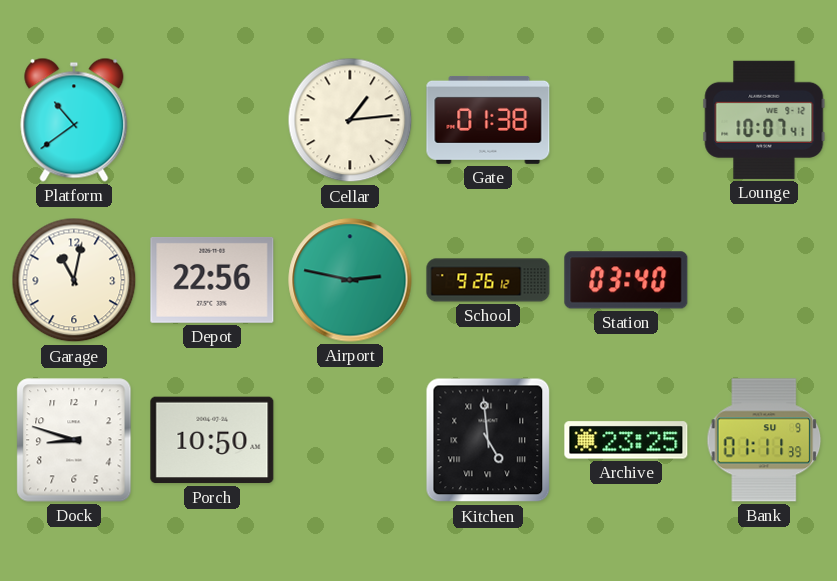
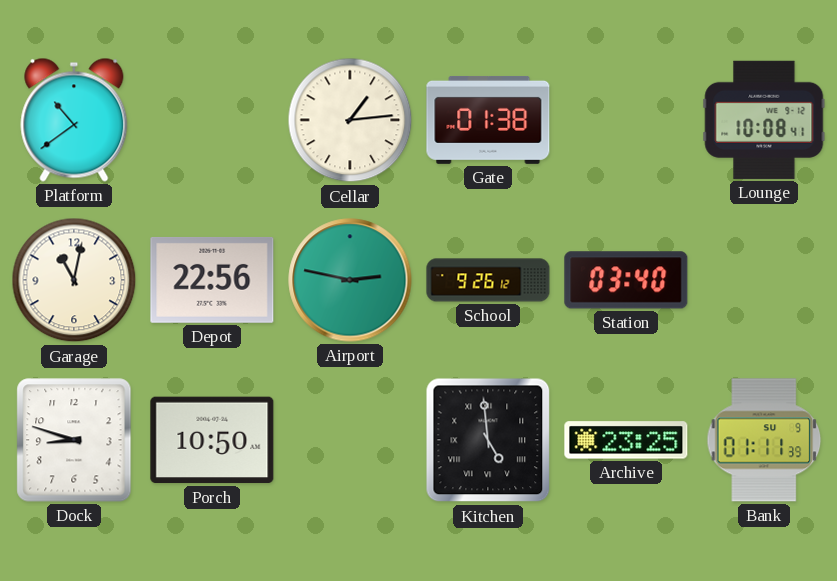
Lounge: 10:07 -> 10:08 (764, 120)
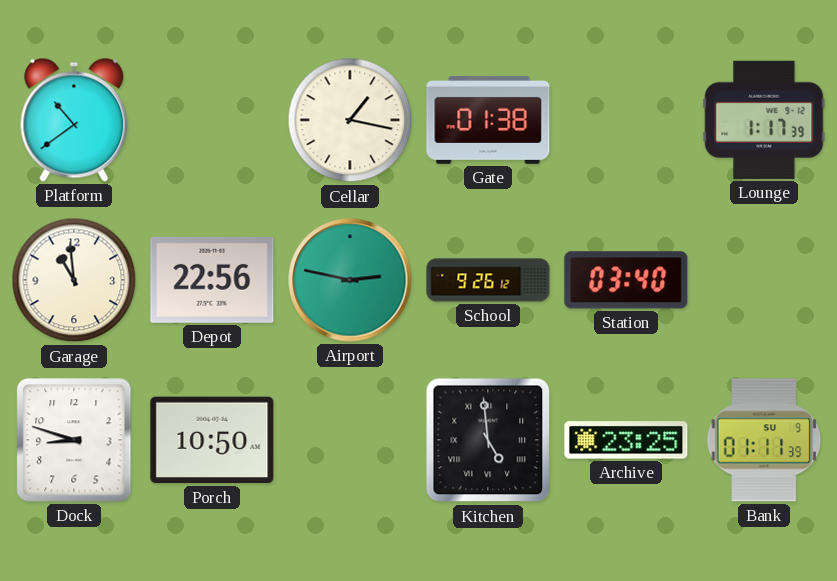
Cellar: 1:14 -> 1:17 (350, 120)
Lounge: 10:08 -> 1:17 (764, 120)
Garage: 11:02 -> 10:59 (74, 280)
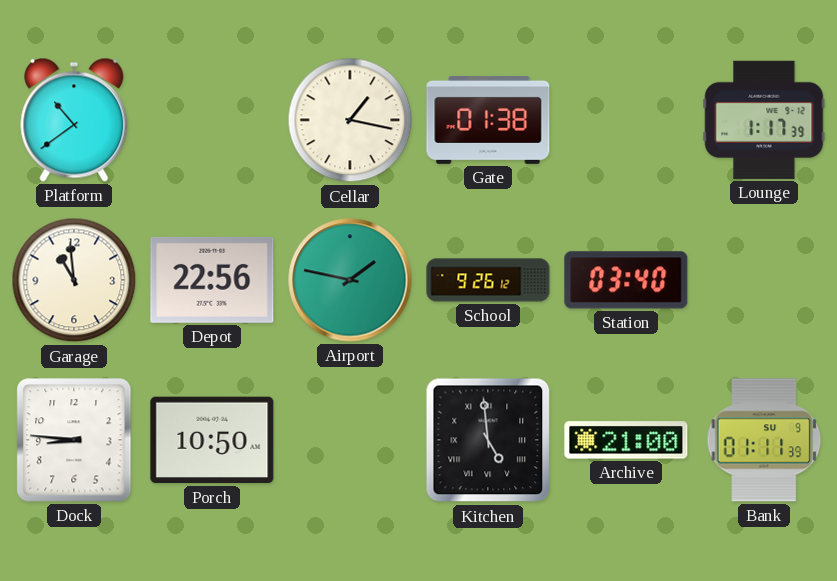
Airport: 2:47 -> 1:47 (350, 280)
Dock: 8:48 -> 8:46 (74, 440)
Archive: 23:25 -> 21:00 (626, 440)
